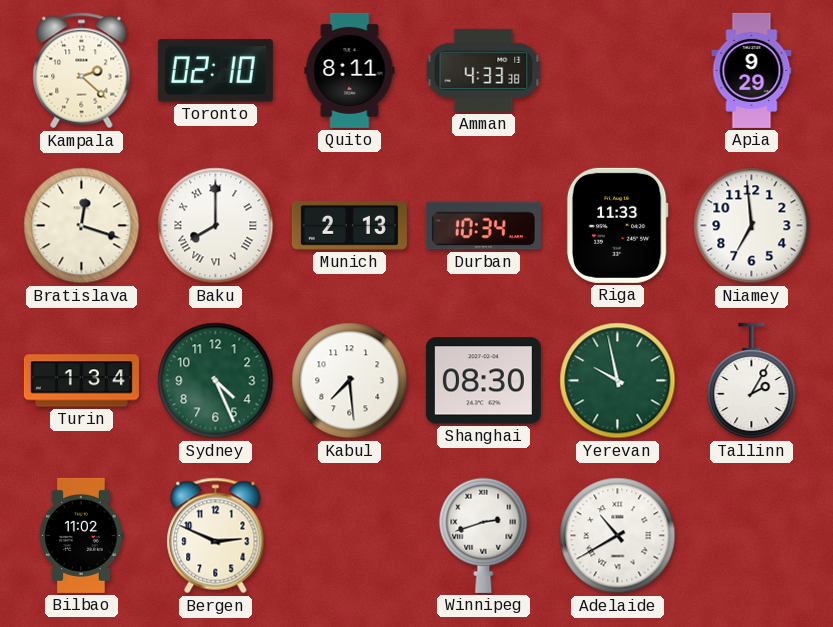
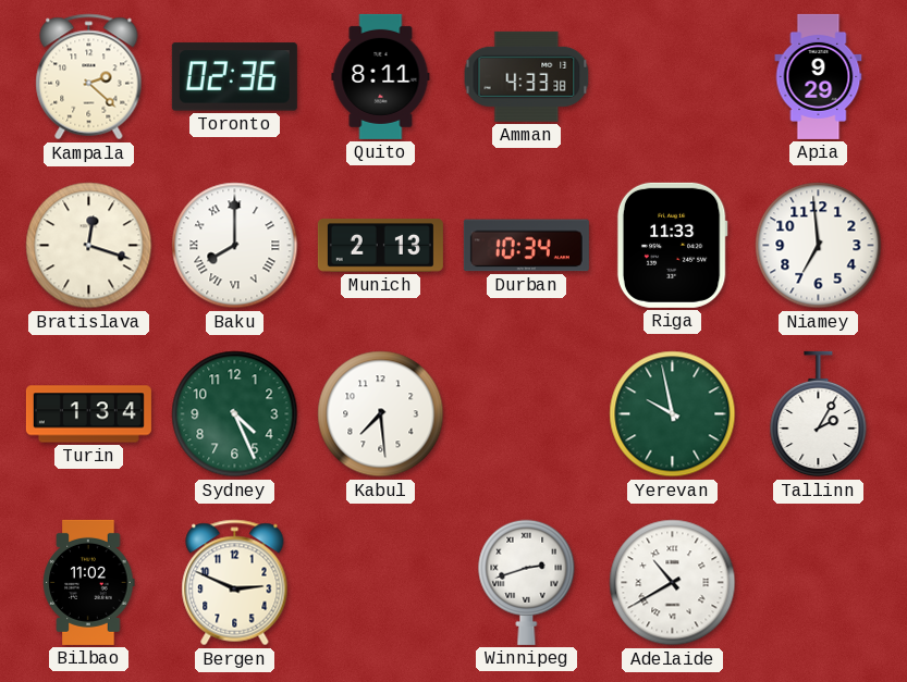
Toronto: 02:10 -> 02:36 (234, 77)
Shanghai: 08:30 -> none (483, 381)
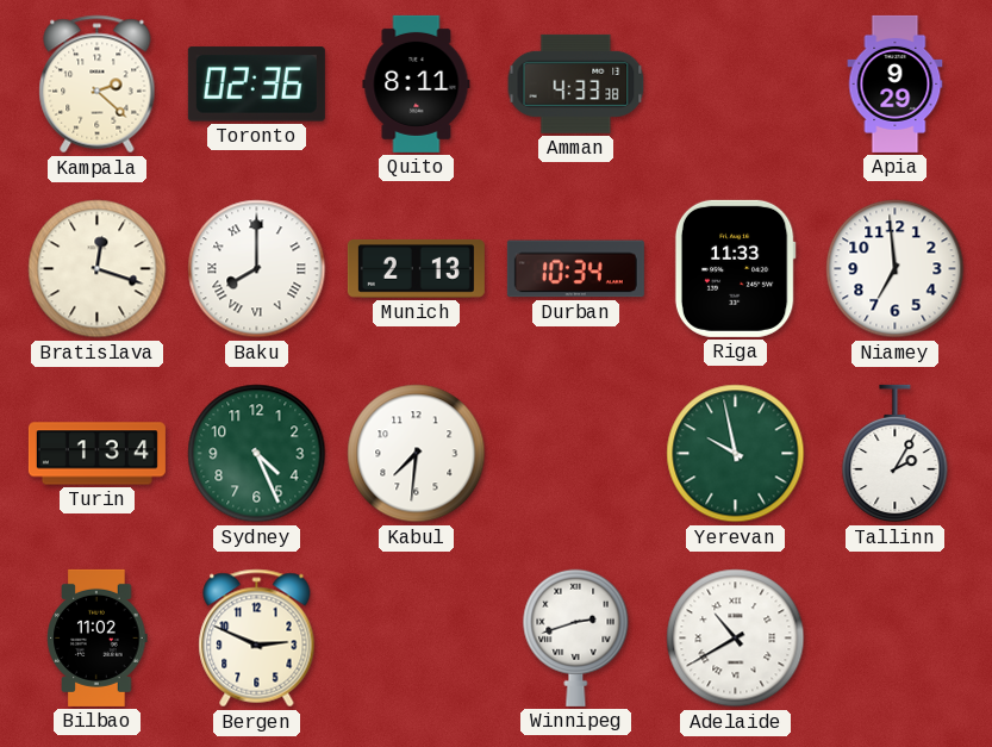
Kabul: 7:29 -> 7:31 (417, 454)
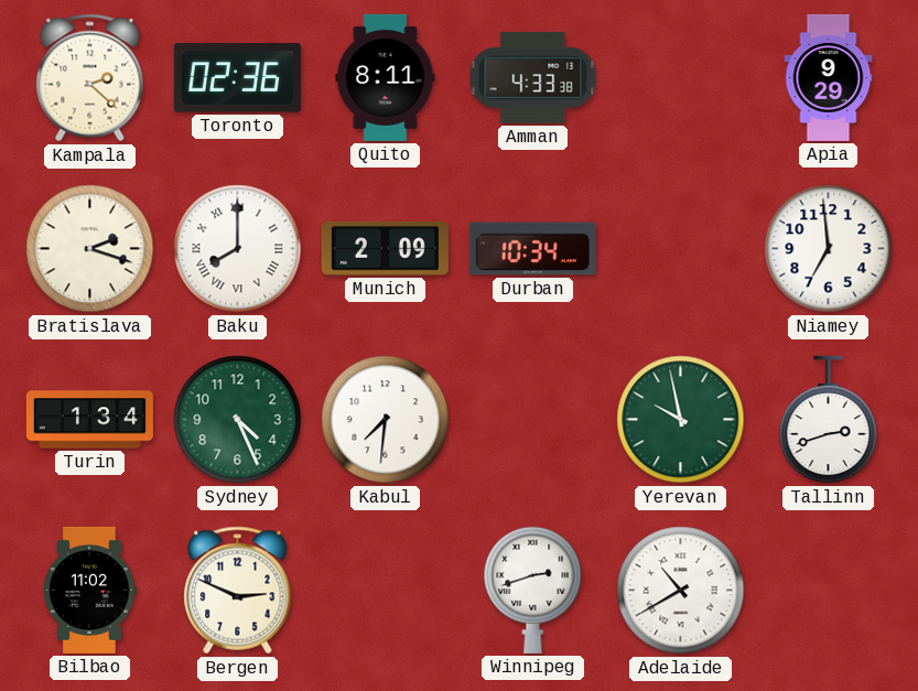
Bratislava: 12:18 -> 2:18 (90, 249)
Munich: 2:13 -> 2:09 (385, 248)
Riga: 11:33 -> none (735, 268)
Tallinn: 2:05 -> 2:42 (829, 420)
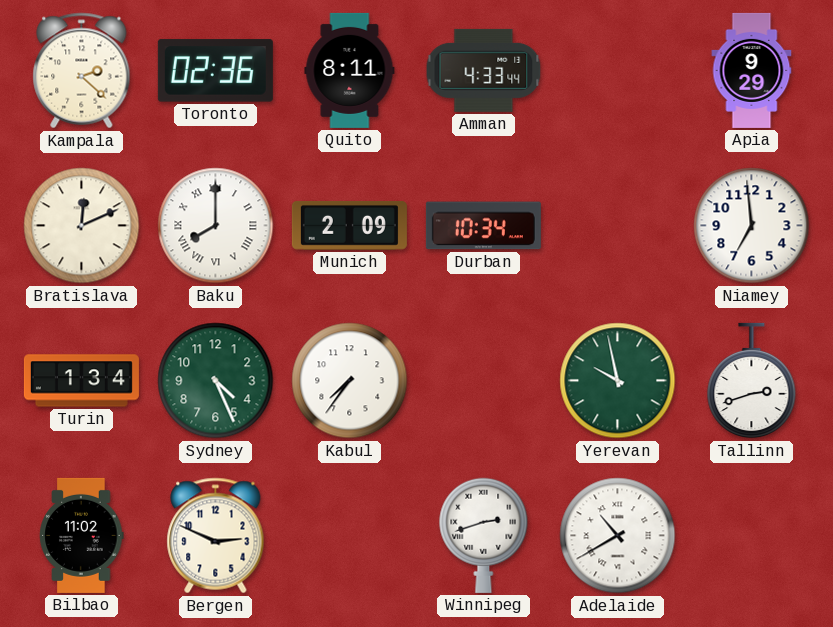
Amman: 4:33:38 -> 4:33:44 (484, 70)
Bratislava: 2:18 -> 12:11 (82, 226)
Kabul: 7:31 -> 7:36 (350, 381)
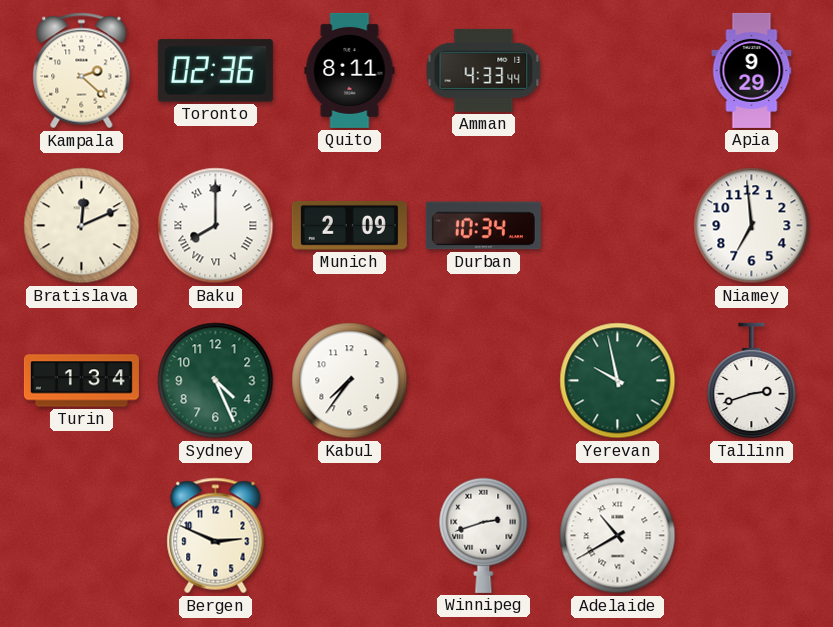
Bilbao: 11:02 -> none (82, 535)
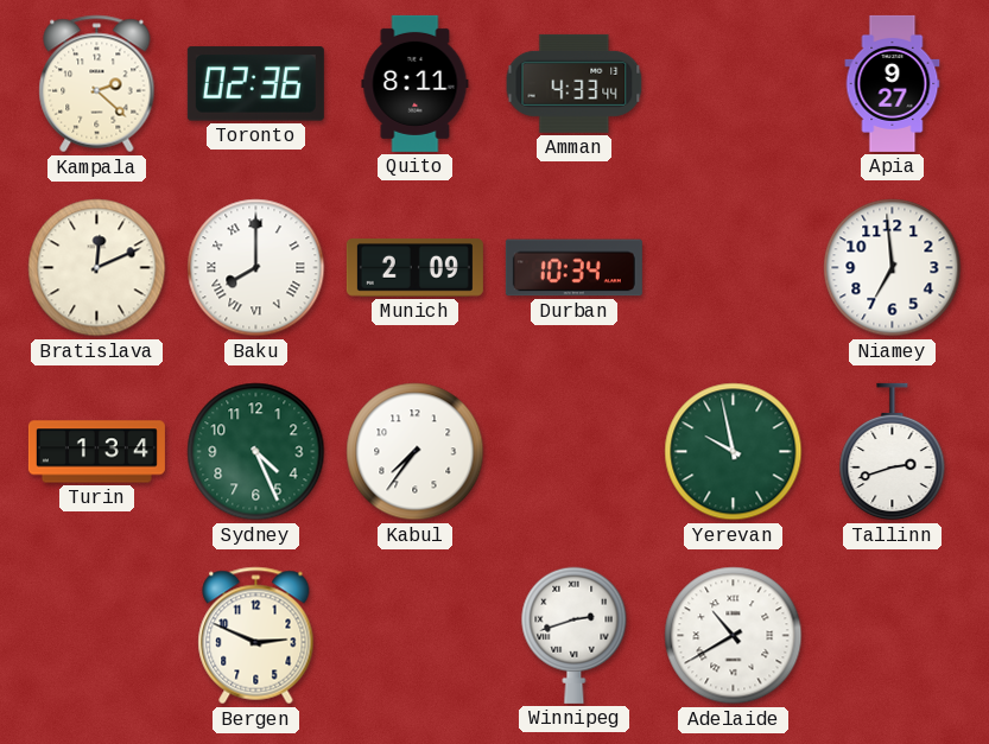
Apia: 9:29 -> 9:27 (893, 83)
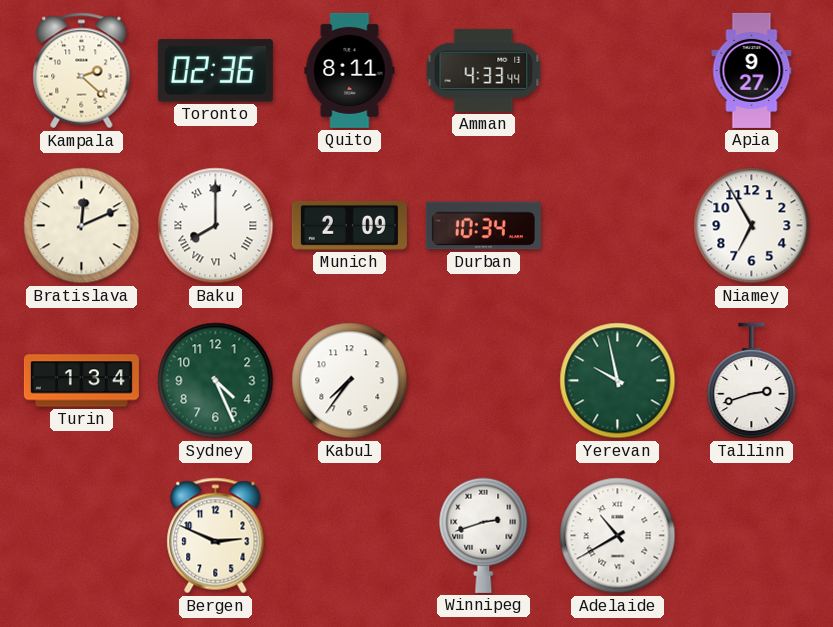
Niamey: 6:59 -> 6:55 (752, 226)
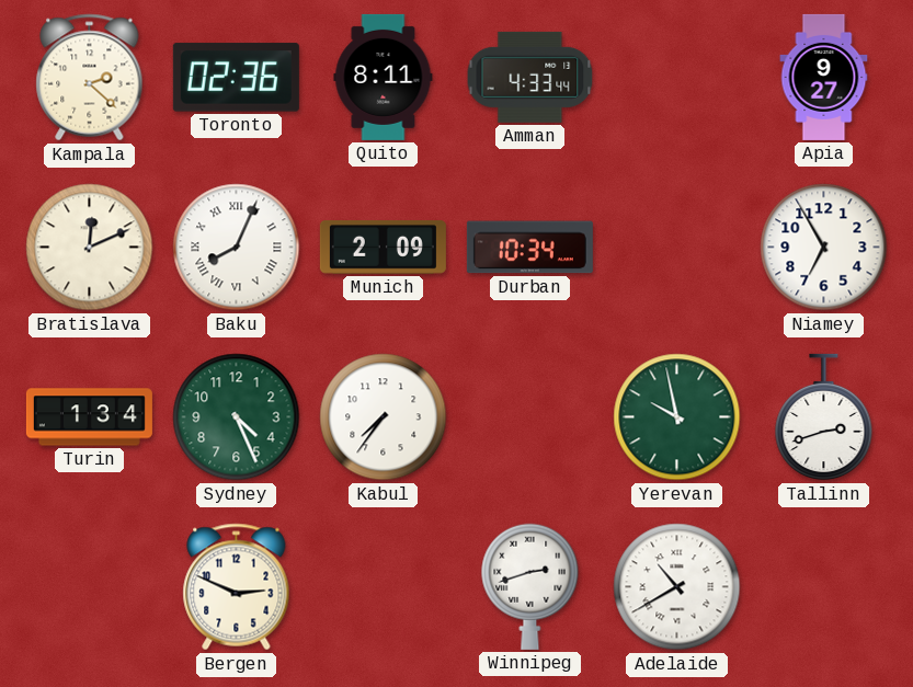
Baku: 8:00 -> 8:04 (237, 248)
